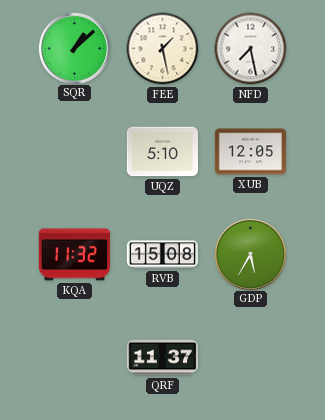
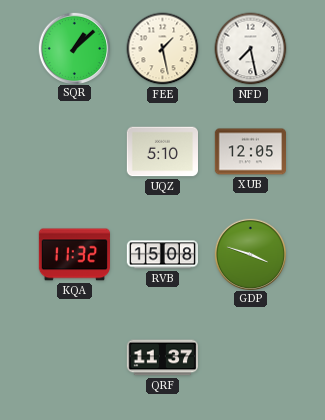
GDP: 5:35 -> 3:48 (250, 254)
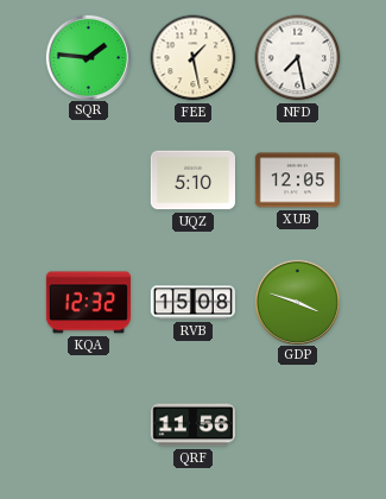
SQR: 1:08 -> 1:46 (88, 57)
KQA: 11:32 -> 12:32 (88, 303)
QRF: 11:37 -> 11:56 (192, 425)
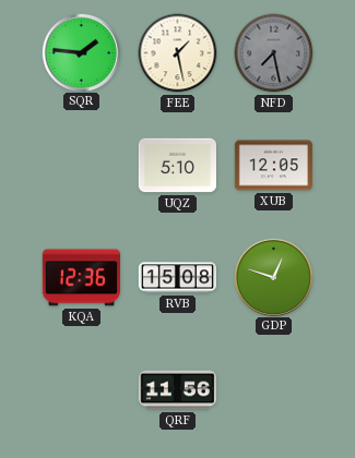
NFD dial: white -> grey (274, 53)
KQA: 12:32 -> 12:36 (81, 278)
GDP: 3:48 -> 12:48 (273, 277)
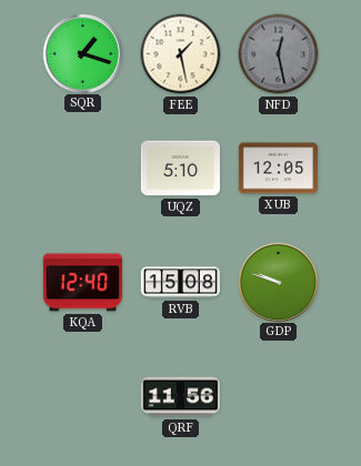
SQR: 1:46 -> 1:18 (82, 53)
NFD: 7:28 -> 12:28 (279, 54)
KQA: 12:36 -> 12:40 (82, 283)
GDP: 12:48 -> 9:48 (278, 282)
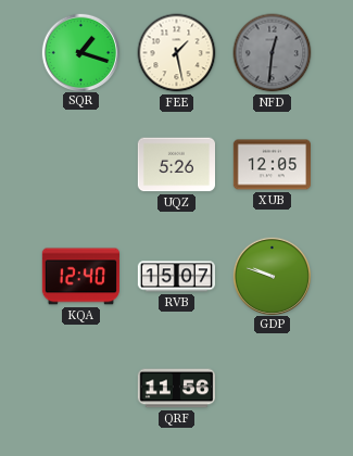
NFD: 12:28 -> 12:31 (273, 53)
UQZ: 5:10 -> 5:26 (176, 165)
RVB: 15:08 -> 15:07 (176, 277)
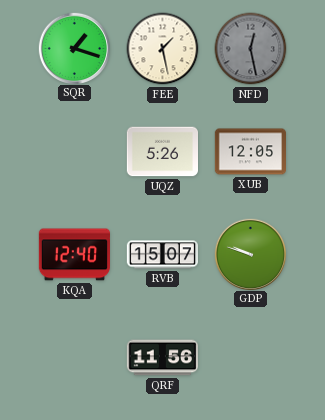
NFD: 12:31 -> 12:28 (251, 49)
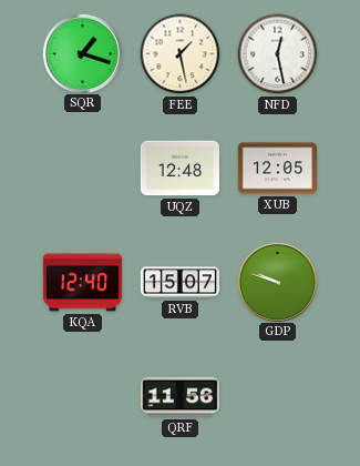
NFD dial: grey -> white (278, 54)
UQZ: 5:26 -> 12:48 (179, 169)
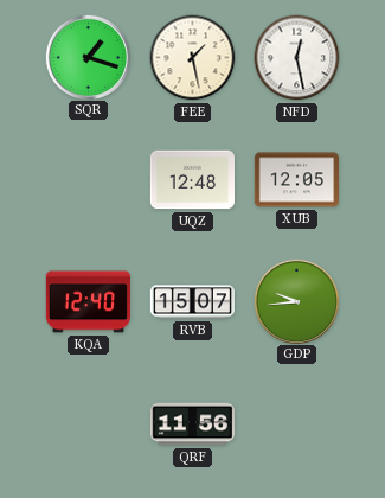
GDP: 9:48 -> 9:44 (296, 301)
